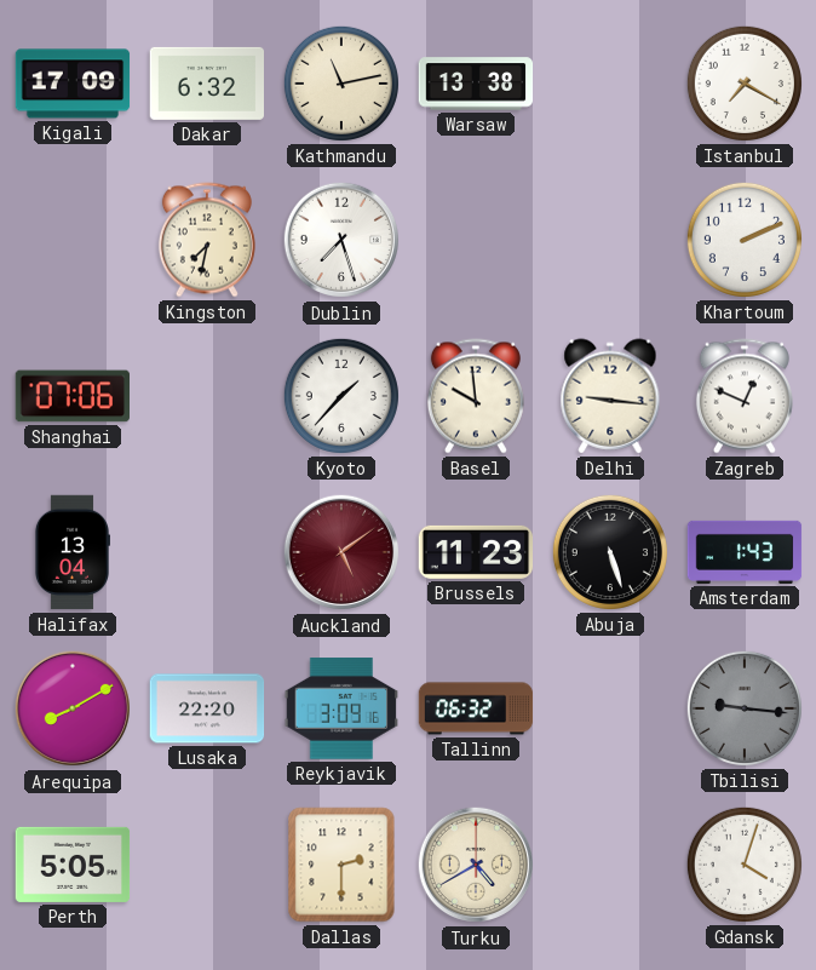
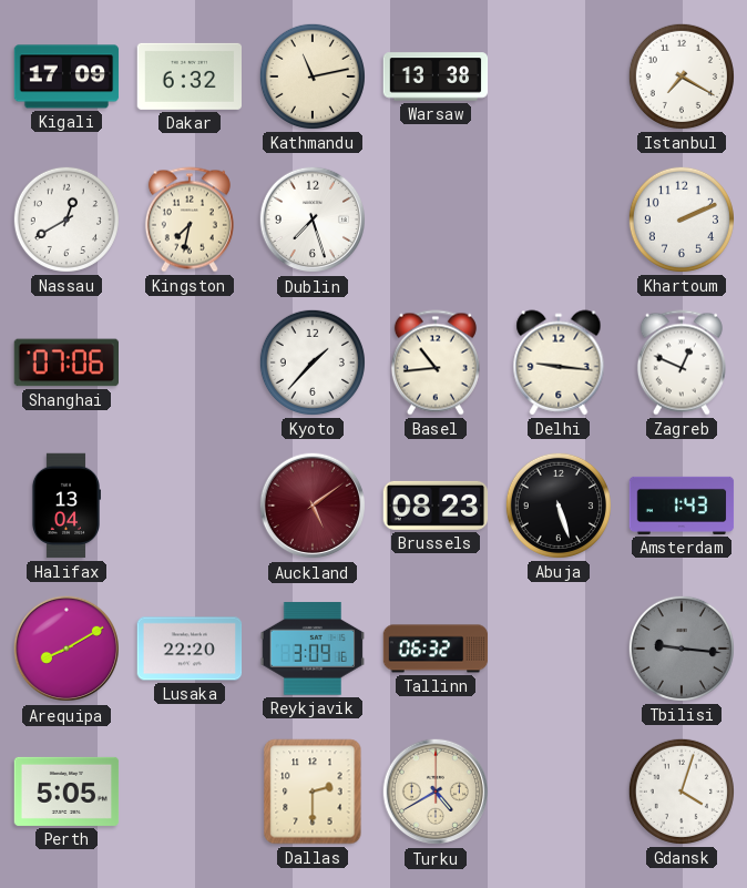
Nassau: none -> 12:40 (66, 220)
Basel: 9:59 -> 10:44 (436, 363)
Brussels: 11:23 -> 08:23 (436, 506)
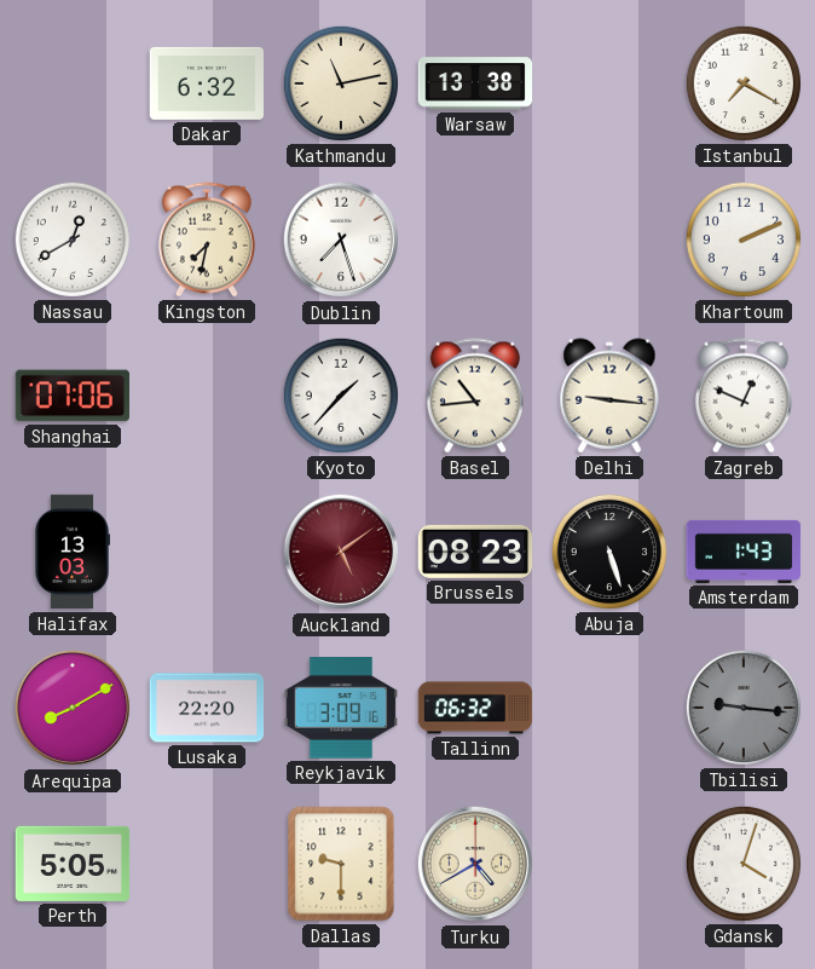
Kigali: 17:09 -> none (66, 76)
Halifax: 13:04 -> 13:03 (71, 552)
Dallas: 2:30 -> 9:30 (341, 864)
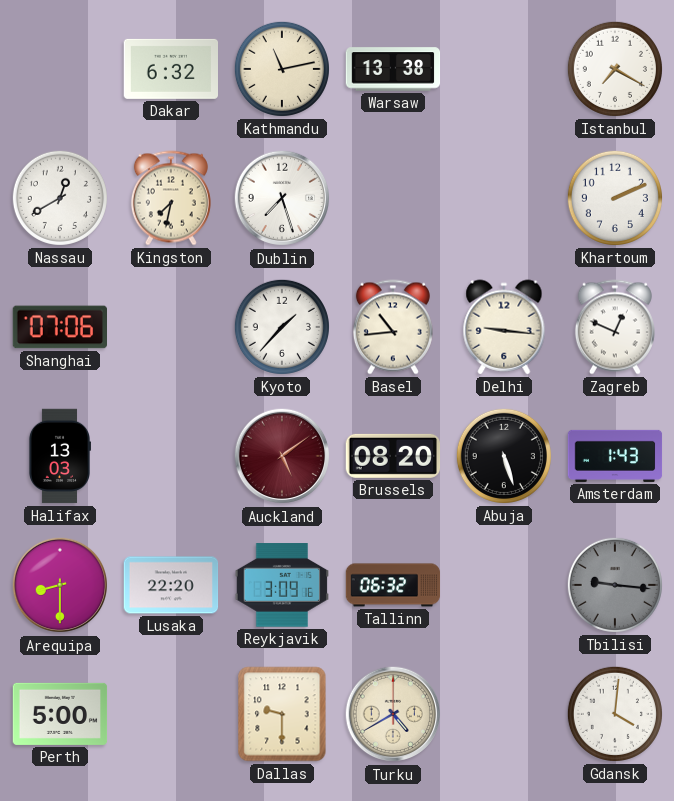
Brussels: 08:23 -> 08:20 (393, 456)
Arequipa: 8:10 -> 8:30 (60, 585)
Perth: 5:05 -> 5:00 (60, 714)
Gdansk: 4:03 -> 4:01 (615, 714)
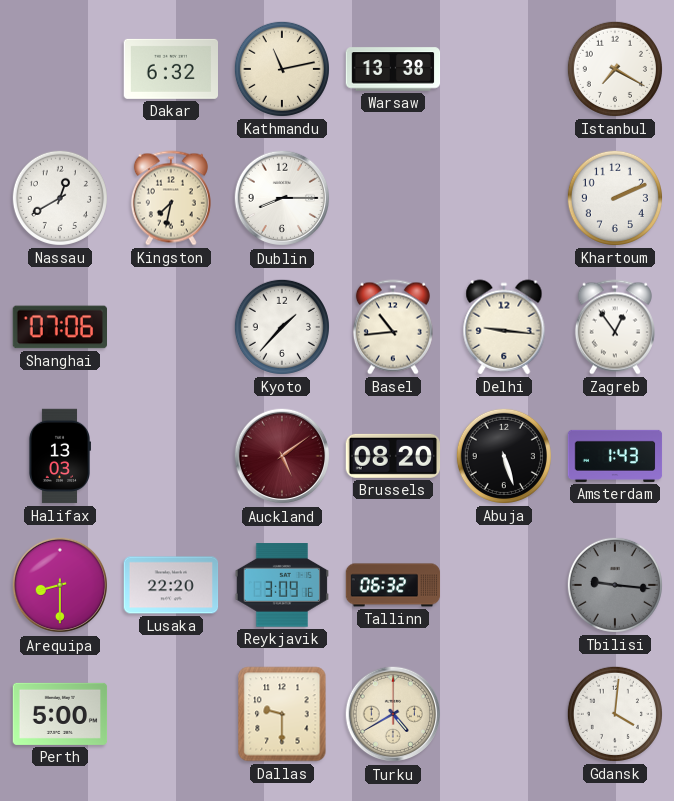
Dublin: 7:27 -> 8:15 (282, 198)
Zagreb: 12:49 -> 12:54 (615, 327)
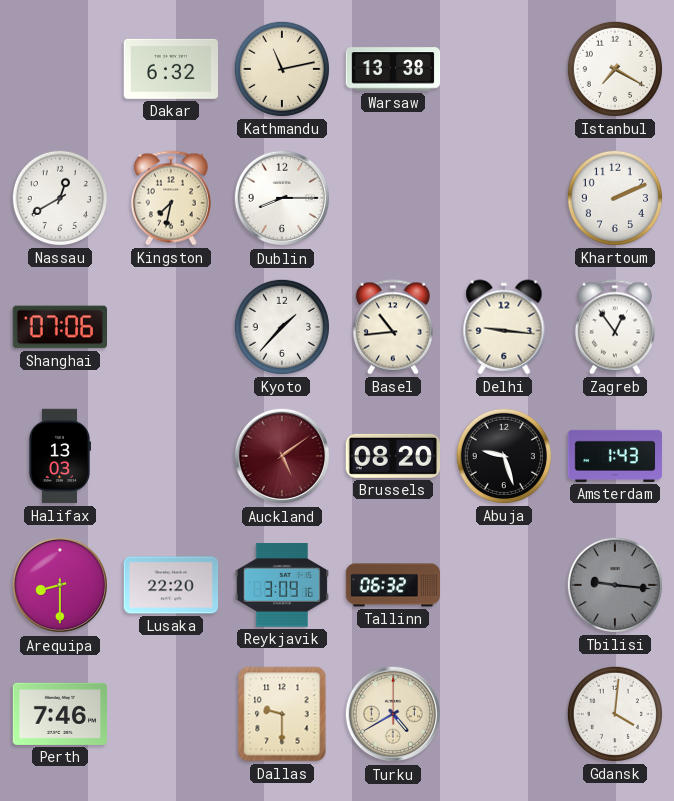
Abuja: 5:27 -> 9:27 (504, 456)
Perth: 5:00 -> 7:46 (60, 714)
